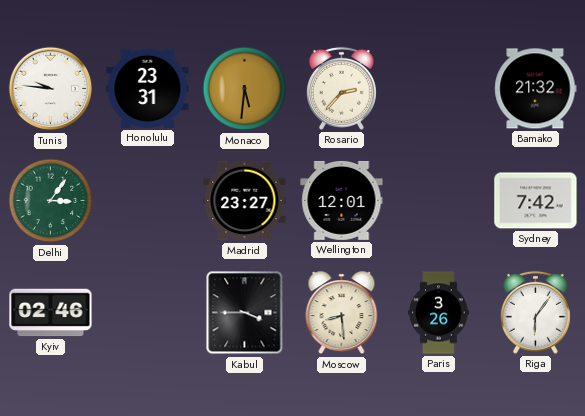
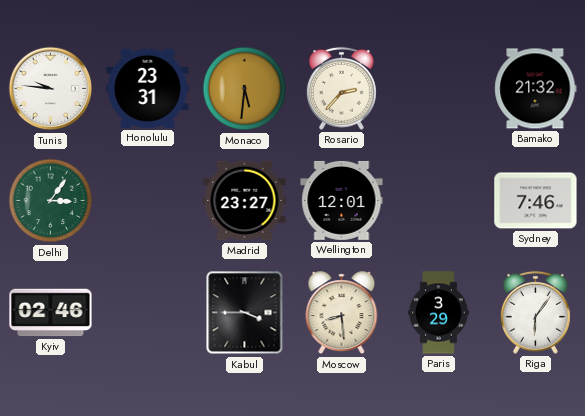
Sydney: 7:42 -> 7:46 (536, 201)
Paris: 3:26 -> 3:29 (439, 313)
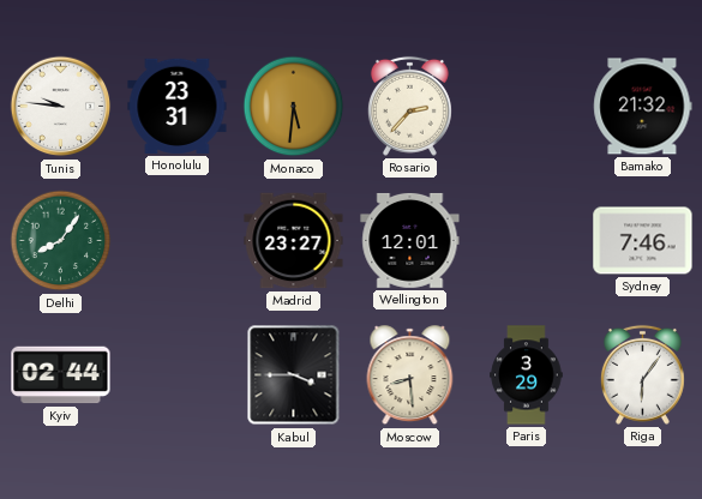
Delhi: 3:06 -> 8:06 (61, 241)
Kyiv: 02:46 -> 02:44 (61, 375)
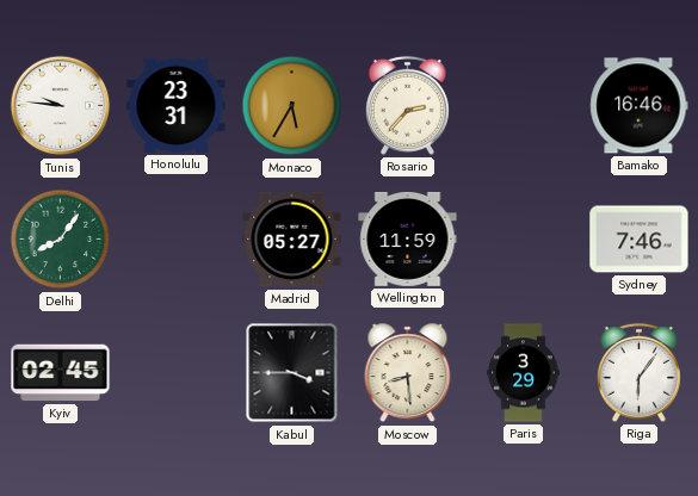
Monaco: 5:31 -> 5:35 (292, 106)
Bamako: 21:32 -> 16:46 (640, 106)
Madrid: 23:27 -> 05:27 (292, 240)
Wellington: 12:01 -> 11:59 (408, 238)
Kyiv: 02:44 -> 02:45 (61, 373)
